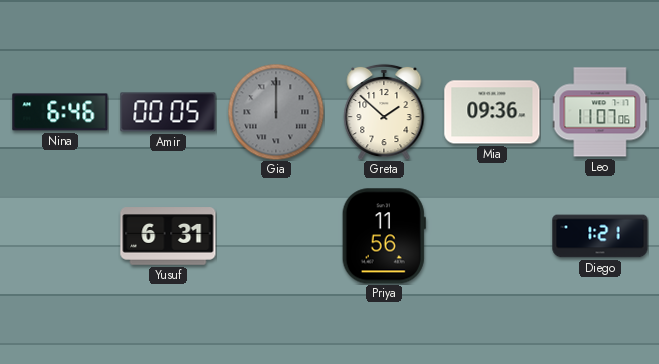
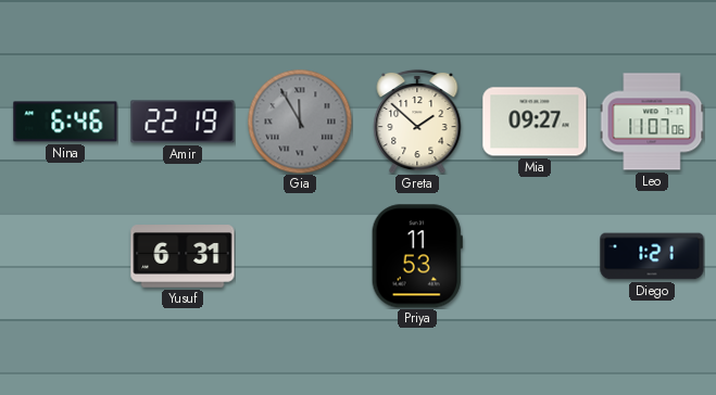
Amir: 00:05 -> 22:19 (183, 122)
Gia: 12:00 -> 11:55 (300, 122)
Mia: 09:36 -> 09:27 (535, 122)
Priya: 11:56 -> 11:53 (417, 256)
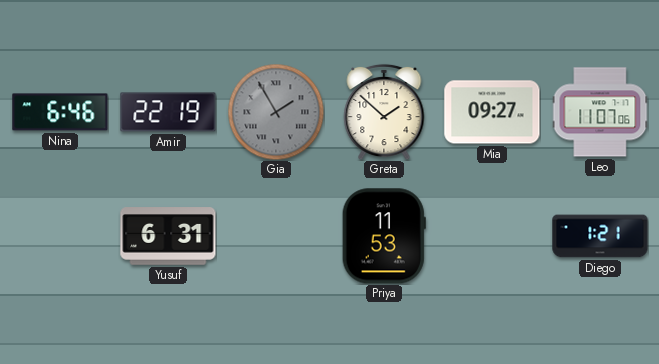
Gia: 11:55 -> 1:55 (276, 112)
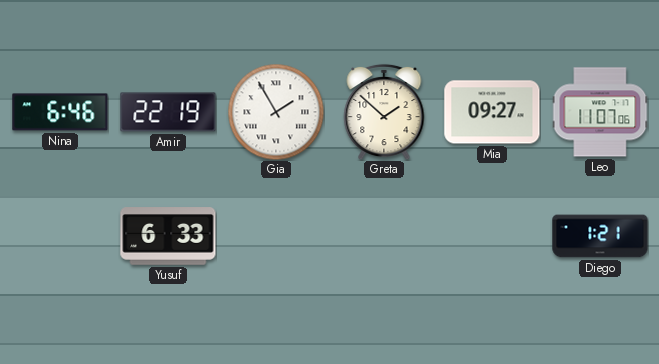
Gia dial: grey -> white (276, 112)
Yusuf: 6:31 -> 6:33 (168, 236)
Priya: 11:53 -> none (384, 236)
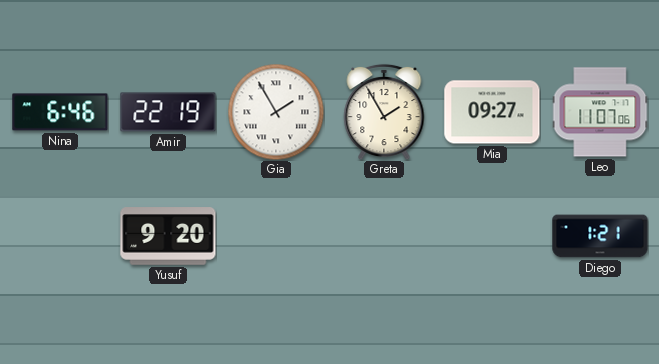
Greta: 1:52 -> 1:55 (384, 112)
Yusuf: 6:33 -> 9:20 (168, 236)
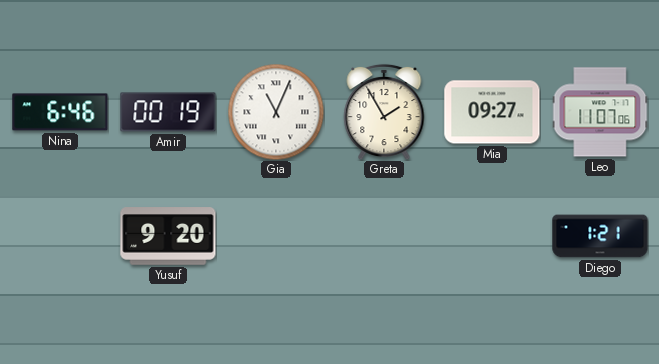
Amir: 22:19 -> 00:19 (168, 112)
Gia: 1:55 -> 11:04 (276, 112)
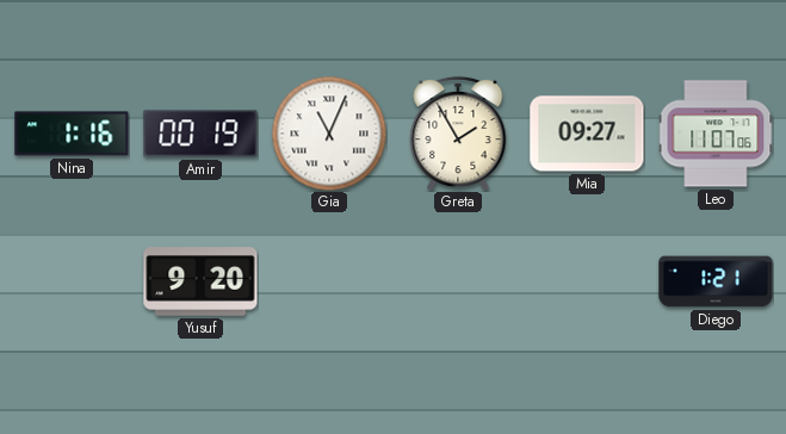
Nina: 6:46 -> 1:16 (72, 134)
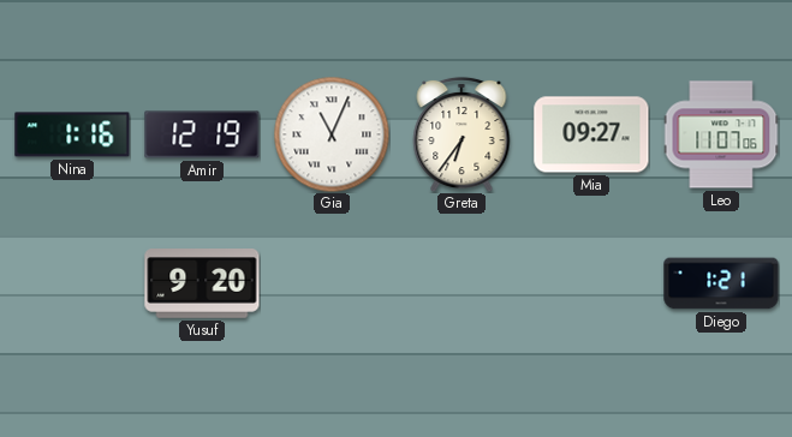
Amir: 00:19 -> 12:19 (202, 134)
Greta: 1:55 -> 6:36 (461, 134)
